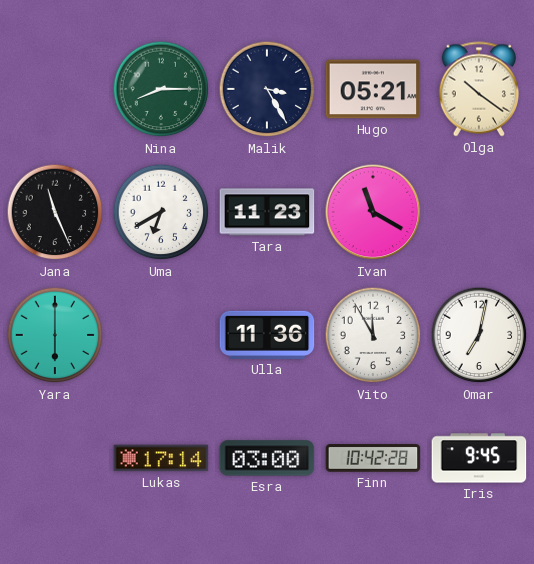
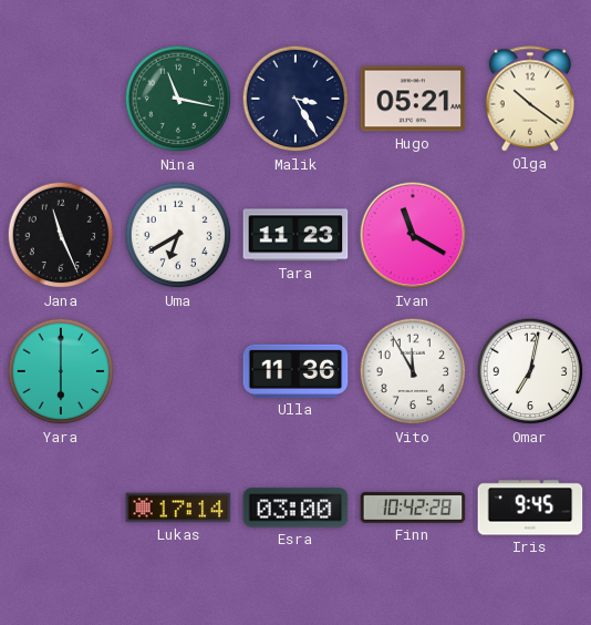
Nina: 8:15 -> 11:17 (178, 99)
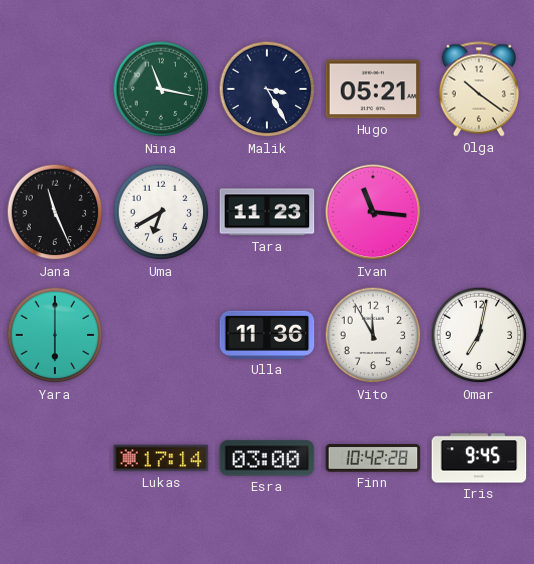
Ivan: 11:20 -> 11:16 (373, 212)
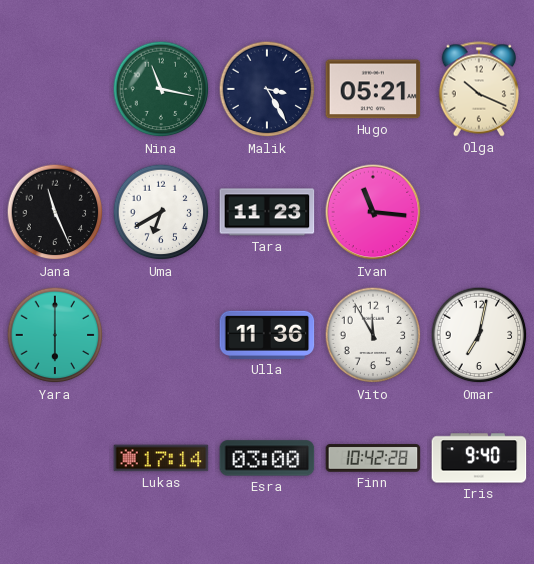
Olga: 10:21 -> 10:19 (478, 89)
Iris: 9:45 -> 9:40 (479, 458)
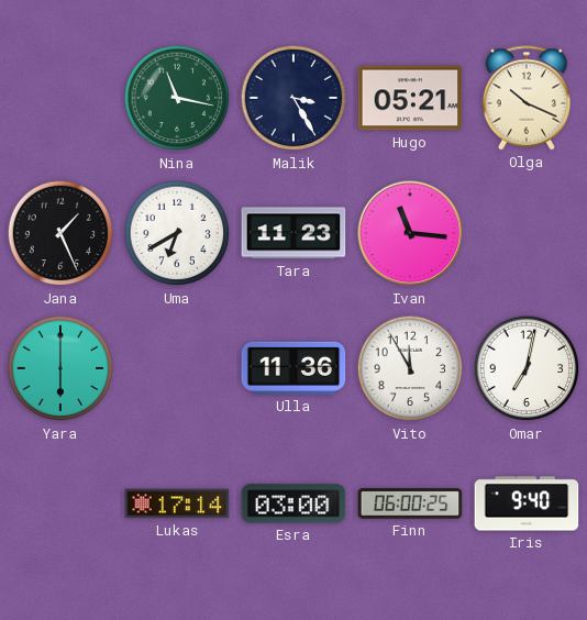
Jana: 11:26 -> 1:26 (60, 233)
Finn: 10:42 -> 06:00 (410, 503)
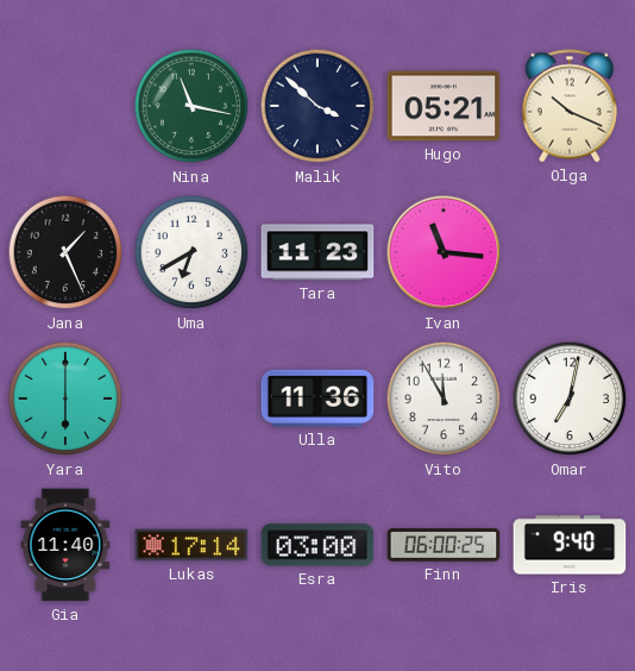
Malik: 3:25 -> 3:52 (317, 106)
Gia: none -> 11:40 (65, 545)
